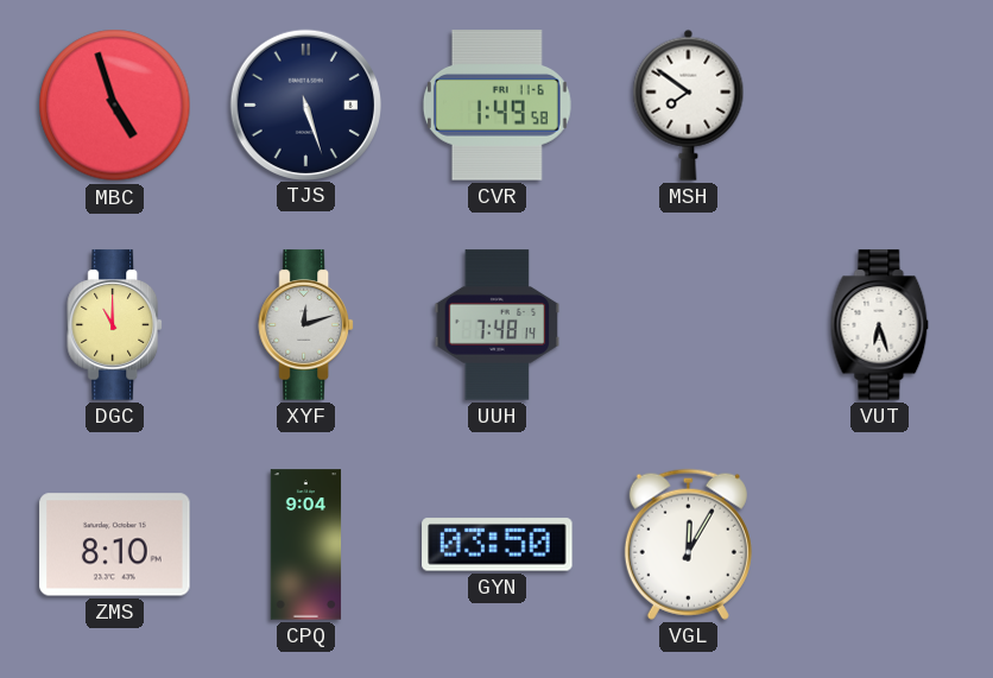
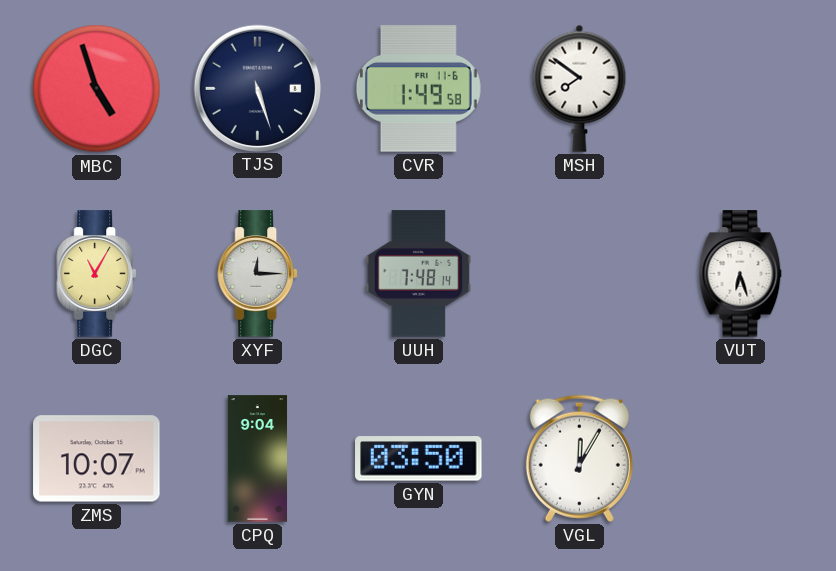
DGC: 11:00 -> 11:05 (96, 274)
XYF: 12:12 -> 12:15 (257, 274)
ZMS: 8:10 -> 10:07 (97, 459)
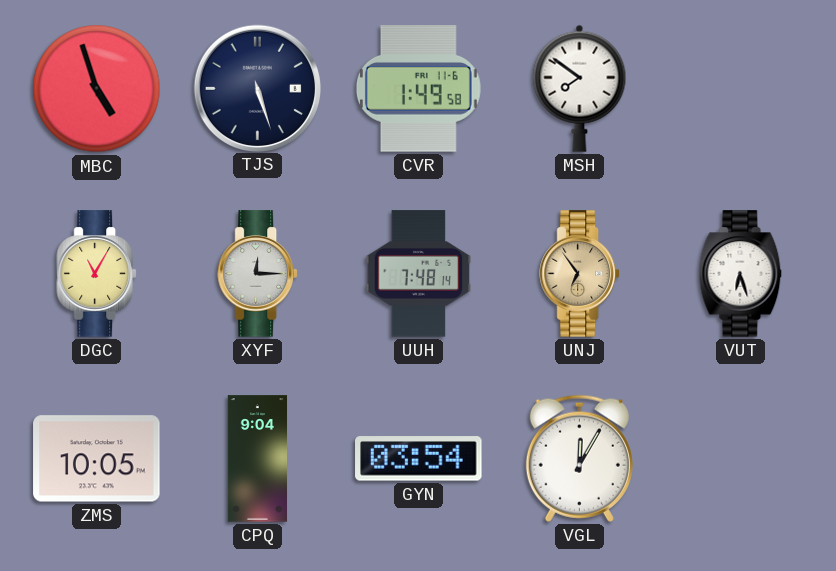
UNJ: none -> 6:54 (579, 274)
ZMS: 10:07 -> 10:05 (97, 459)
GYN: 03:50 -> 03:54 (419, 459)
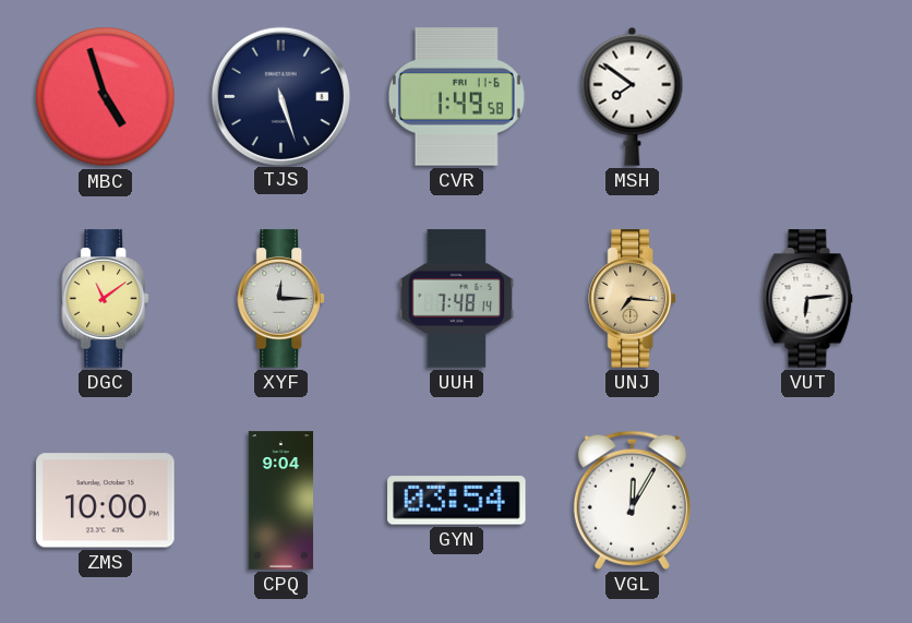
DGC: 11:05 -> 11:09 (105, 299)
UNJ: 6:54 -> 7:16 (632, 299)
VUT: 6:27 -> 6:14 (808, 299)
ZMS: 10:05 -> 10:00 (106, 501)
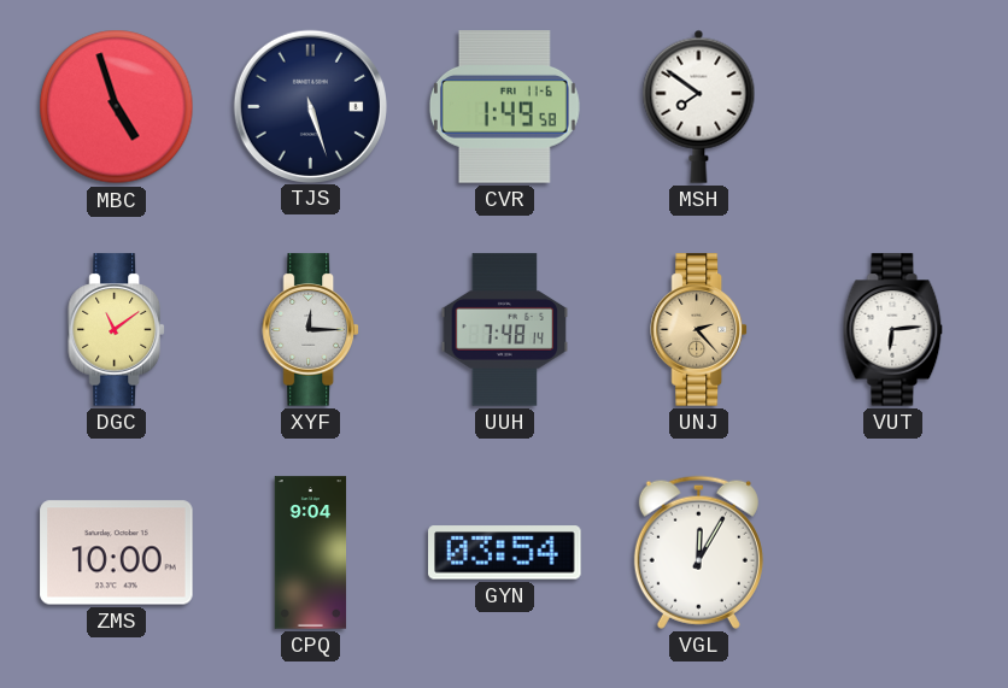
UNJ: 7:16 -> 2:23 (698, 330)
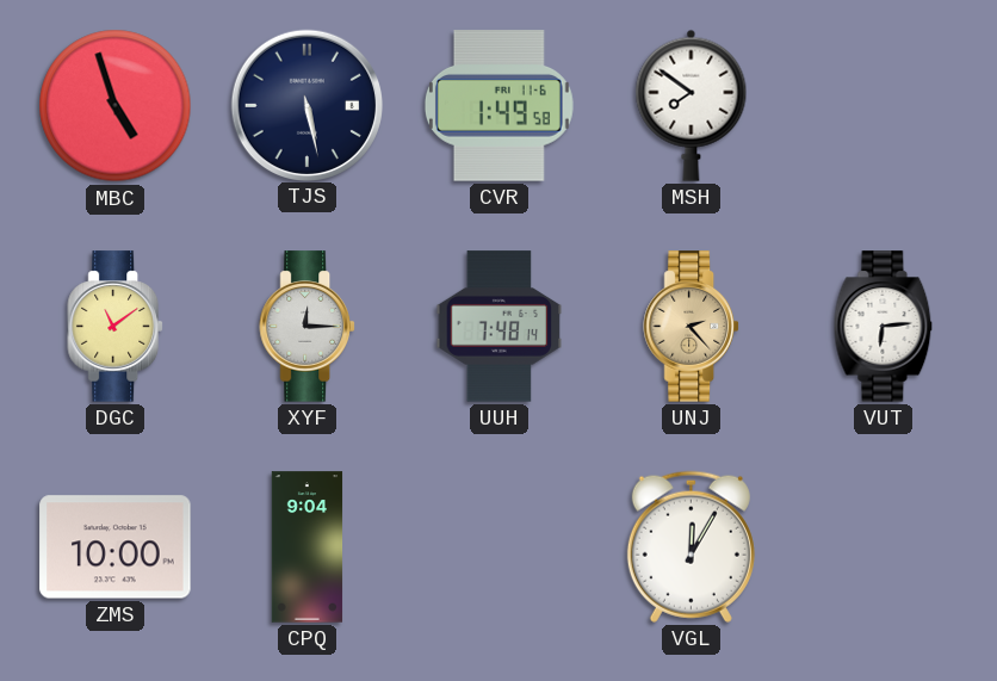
TJS: 5:27 -> 5:28 (306, 105)
GYN: 03:54 -> none (505, 553)
